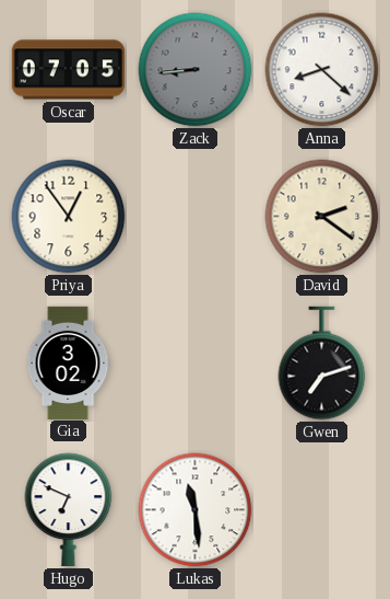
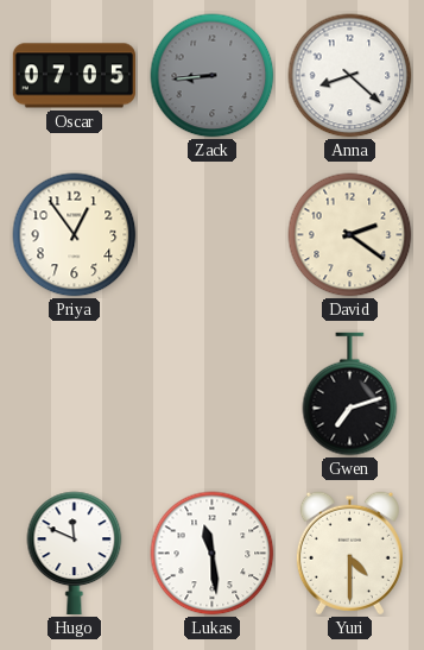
Gia: 3:02 -> none (68, 362)
Hugo: 6:49 -> 11:49 (75, 553)
Yuri: none -> 4:30 (349, 554)
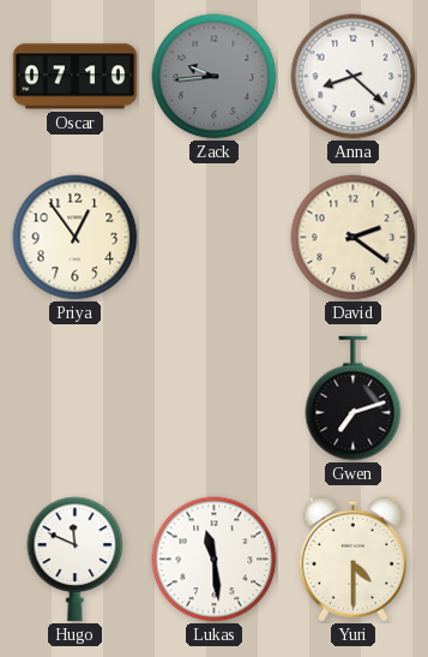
Oscar: 07:05 -> 07:10 (74, 77)
Zack: 8:44 -> 9:44 (215, 77)
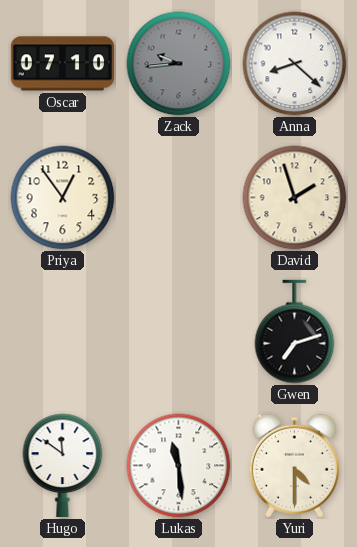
David: 2:21 -> 1:57 (295, 198)
Hugo: 11:49 -> 11:51 (63, 465)
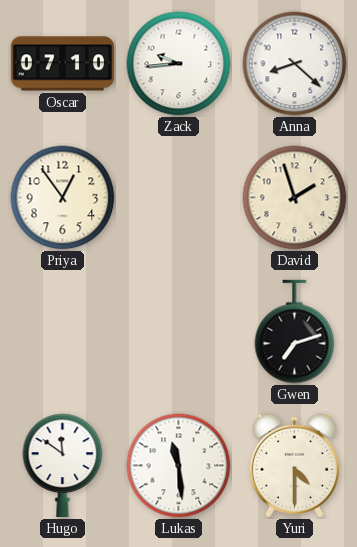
Zack dial: grey -> white (179, 64)
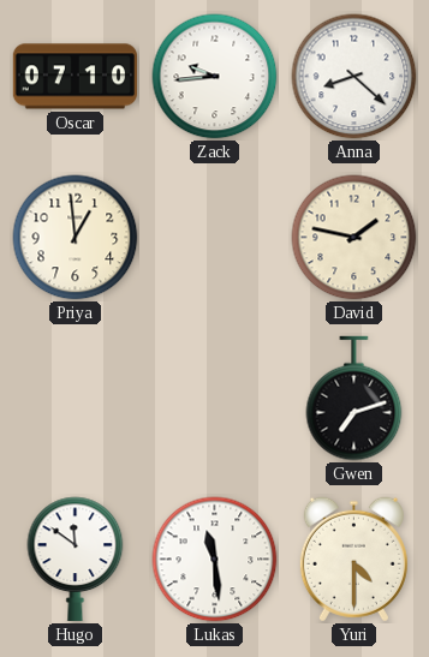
Priya: 12:54 -> 12:59 (76, 238)
David: 1:57 -> 1:47 (354, 238)
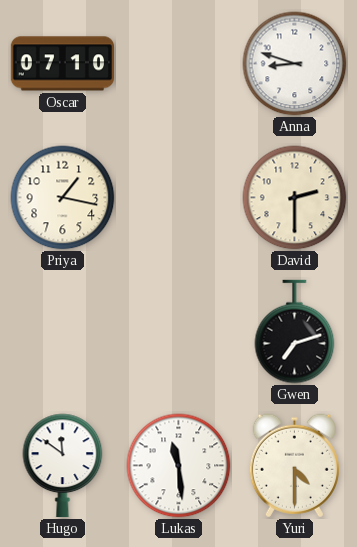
Zack: 9:44 -> none (215, 77)
Anna: 8:22 -> 8:48 (295, 64)
Priya: 12:59 -> 1:17 (63, 198)
David: 1:47 -> 2:30 (295, 198)
